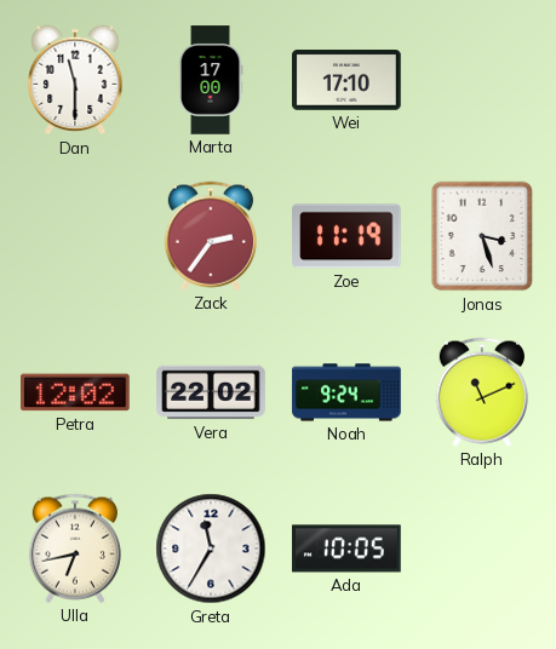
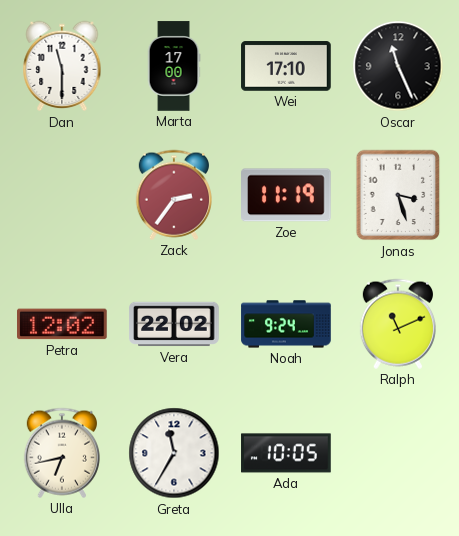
Oscar: none -> 11:26 (398, 66)
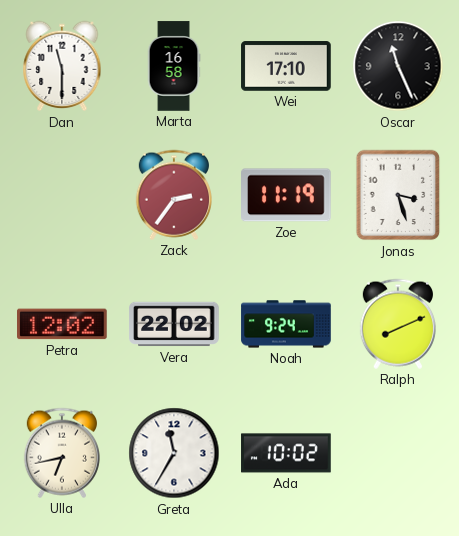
Marta: 17:00 -> 16:58 (174, 66)
Ralph: 11:11 -> 8:11 (398, 324)
Ada: 10:05 -> 10:02 (286, 453)
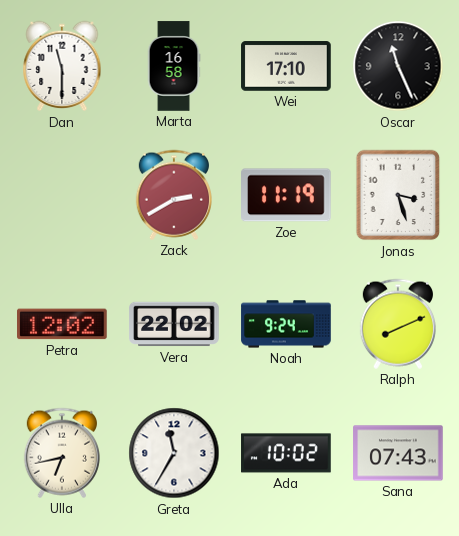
Zack: 2:36 -> 2:40 (174, 195)
Sana: none -> 07:43 (398, 453)
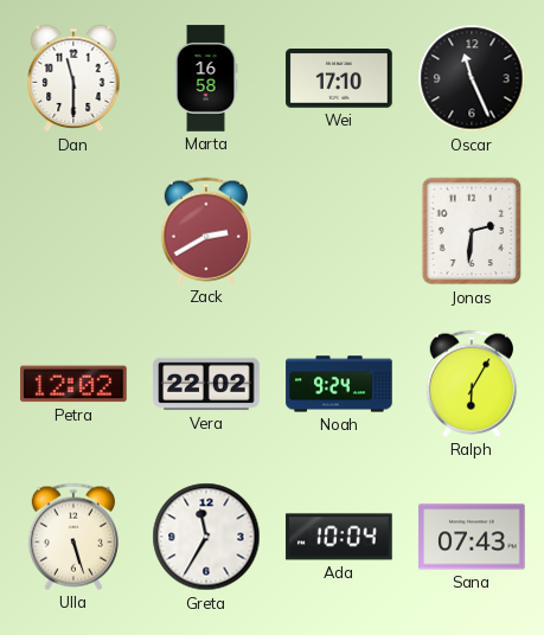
Zoe: 11:19 -> none (287, 195)
Jonas: 3:27 -> 2:31 (472, 231)
Ralph: 8:11 -> 6:05 (472, 384)
Ulla: 6:43 -> 5:27 (73, 537)
Ada: 10:02 -> 10:04 (339, 537)
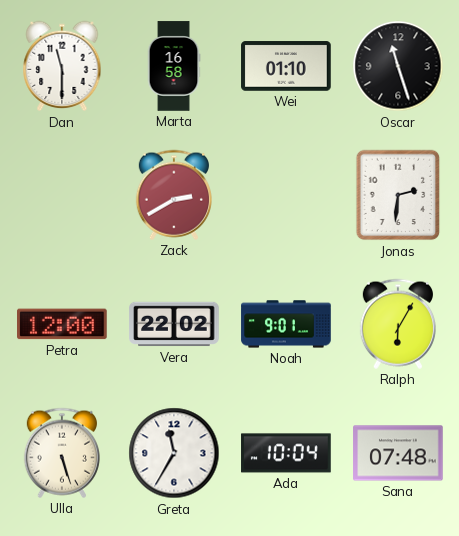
Wei: 17:10 -> 01:10 (286, 66)
Oscar: 11:26 -> 11:27 (398, 66)
Petra: 12:02 -> 12:00 (63, 324)
Noah: 9:24 -> 9:01 (286, 324)
Sana: 07:43 -> 07:48 (398, 453)
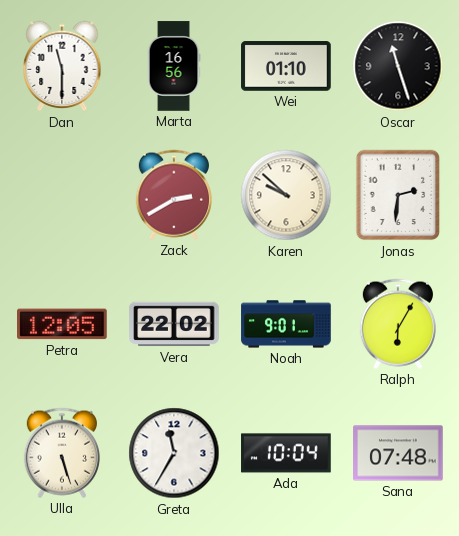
Marta: 16:58 -> 16:56 (174, 66)
Karen: none -> 9:52 (286, 195)
Petra: 12:00 -> 12:05 (63, 324)
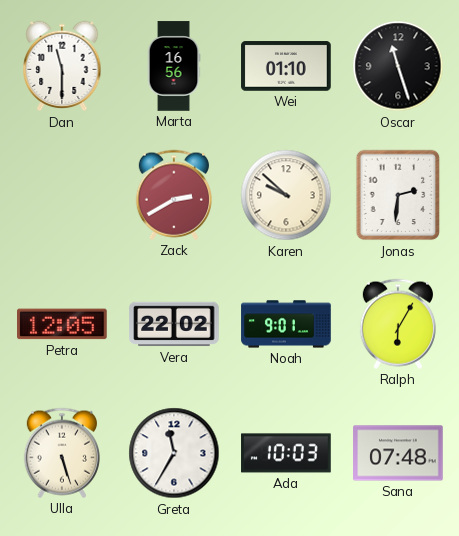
Ada: 10:04 -> 10:03 (286, 453)
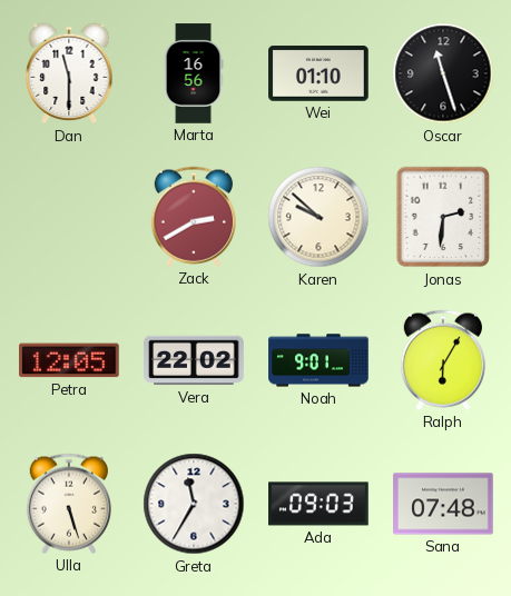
Ada: 10:03 -> 09:03 (318, 504)
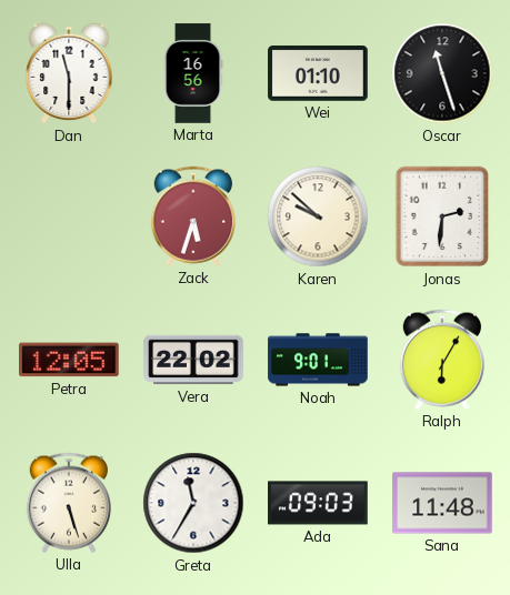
Zack: 2:40 -> 5:33 (193, 216)
Sana: 07:48 -> 11:48 (442, 503)
